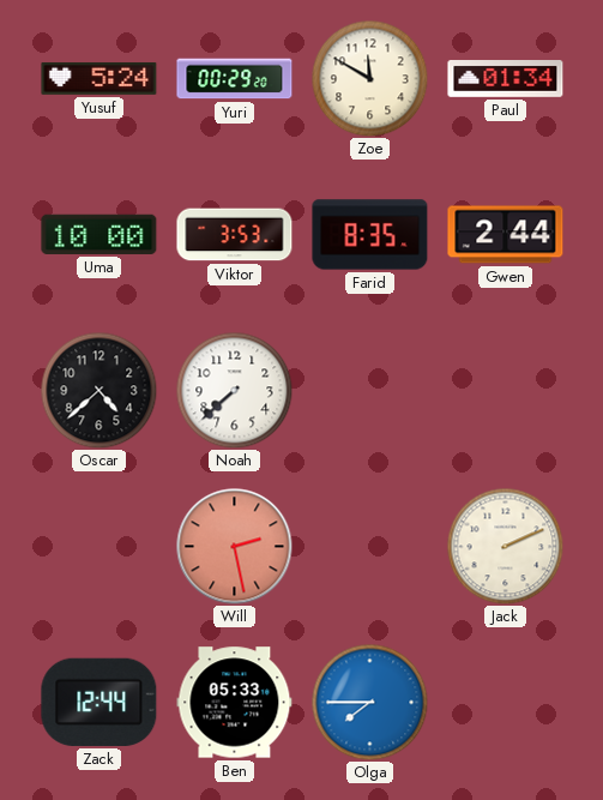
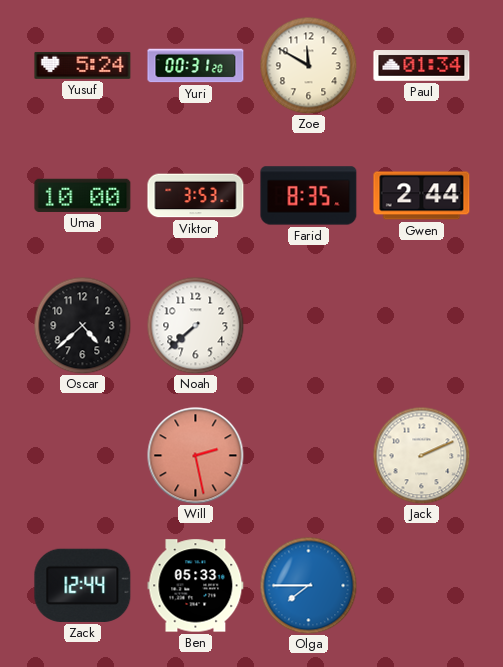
Yuri: 00:29 -> 00:31 (196, 66)
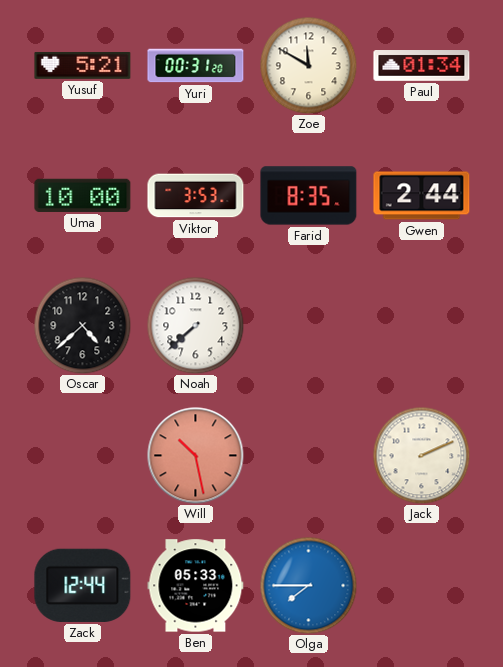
Yusuf: 5:24 -> 5:21 (83, 65)
Will: 2:28 -> 10:28 (196, 456)
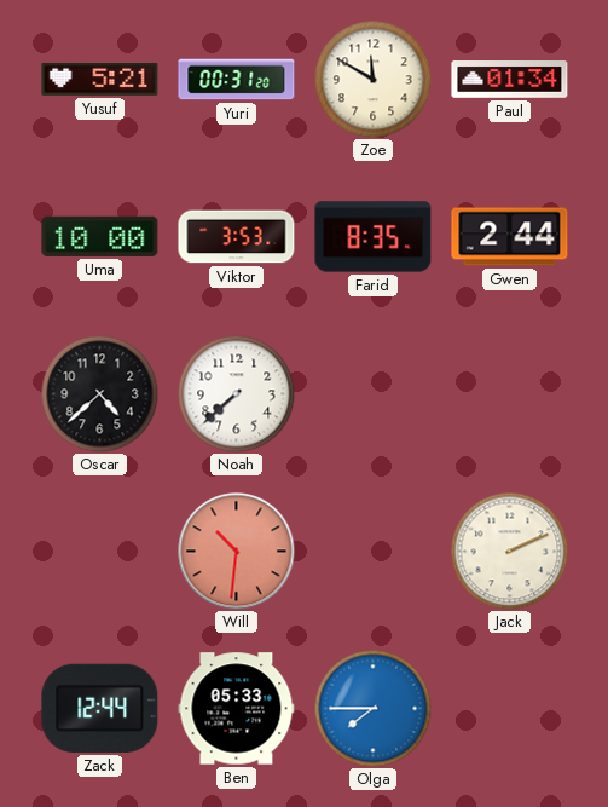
Will: 10:28 -> 10:31 (237, 552)
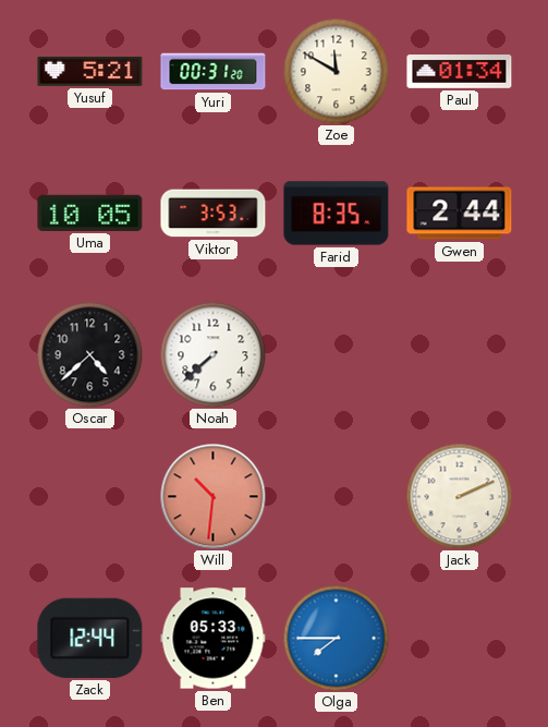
Uma: 10:00 -> 10:05 (90, 213)
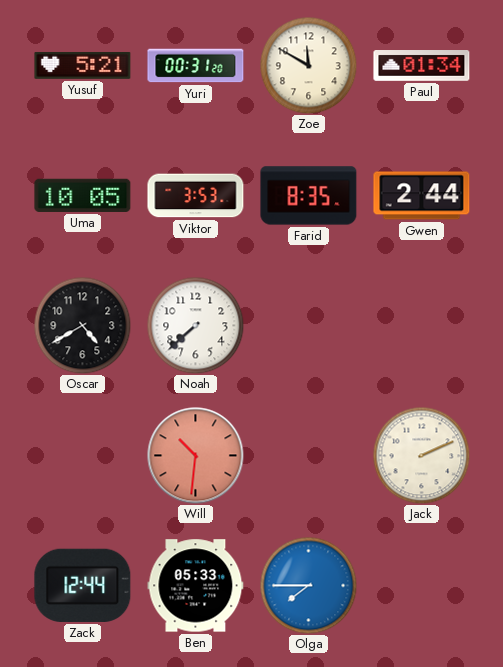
Oscar: 4:38 -> 4:40 (82, 325)
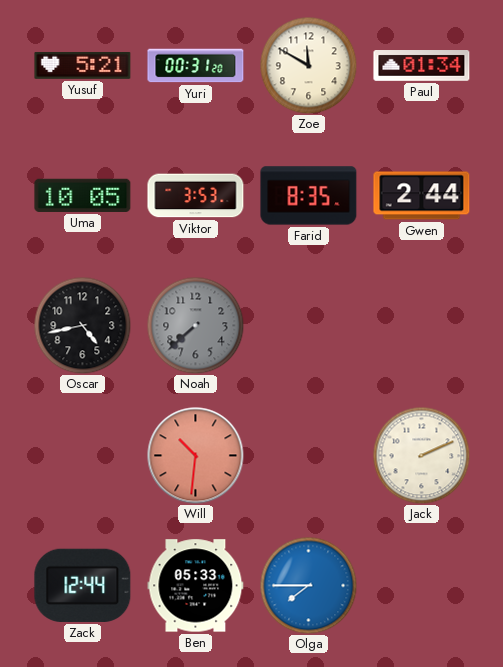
Oscar: 4:40 -> 4:43 (82, 325)
Noah dial: white -> grey (195, 325)
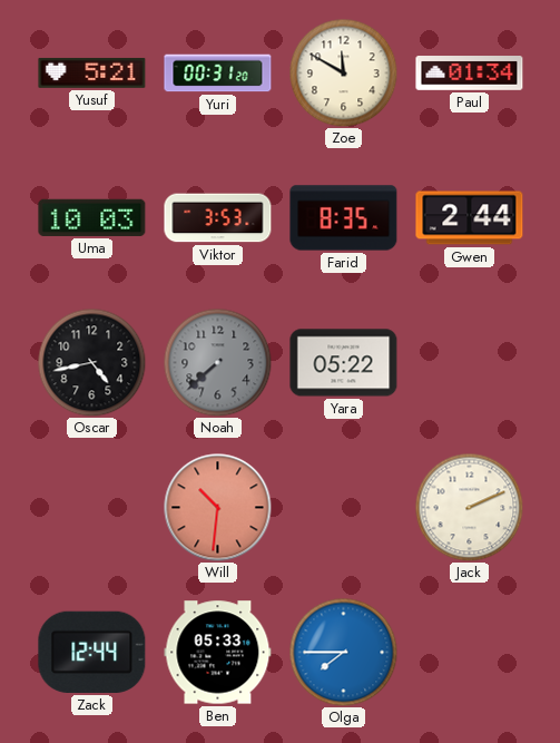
Uma: 10:05 -> 10:03 (92, 217)
Yara: none -> 05:22 (344, 363)
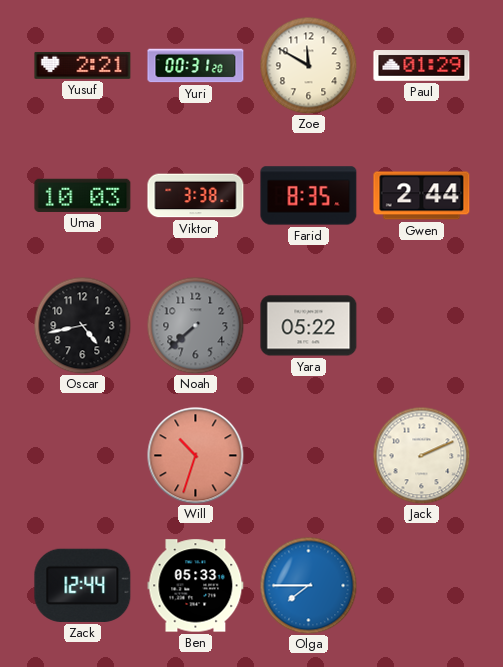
Yusuf: 5:21 -> 2:21 (83, 65)
Paul: 01:34 -> 01:29 (422, 66)
Viktor: 3:53 -> 3:38 (196, 196)
Will: 10:31 -> 10:33 (196, 456)
